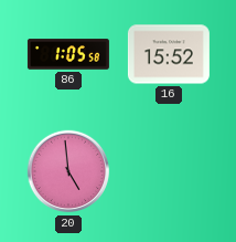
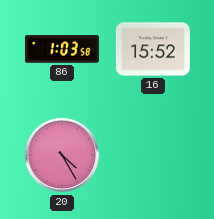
86: 1:05 -> 1:03 (62, 49)
20: 4:59 -> 4:25 (62, 155)
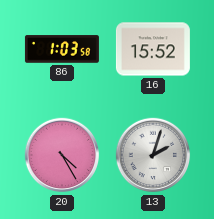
13: none -> 2:03 (153, 155)
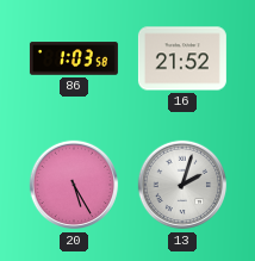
16: 15:52 -> 21:52 (182, 58)
20: 4:25 -> 5:25 (74, 185)
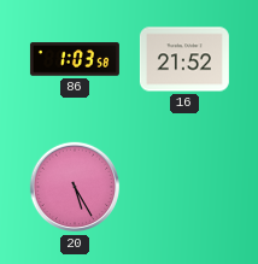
13: 2:03 -> none (182, 185)
